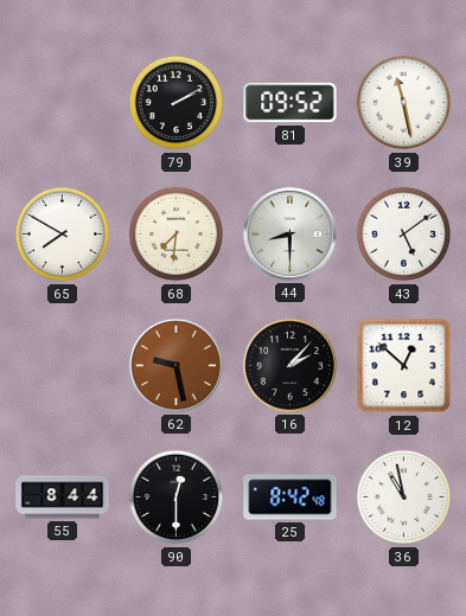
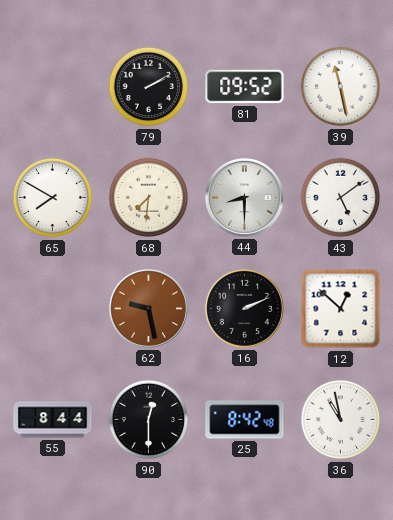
16: 2:07 -> 2:11 (244, 308)
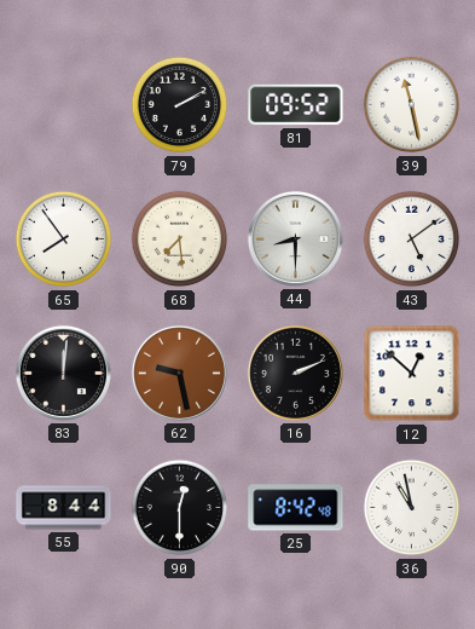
65: 7:50 -> 7:54 (64, 240)
68: 7:31 -> 7:29 (180, 240)
83: none -> 12:01 (63, 373)
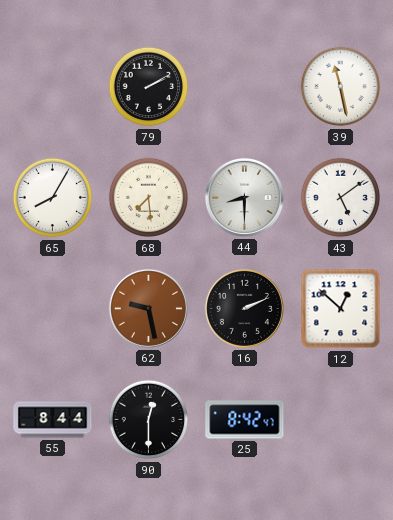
81: 09:52 -> none (296, 105)
65: 7:54 -> 8:05 (53, 198)
83: 12:01 -> none (63, 373)
25: 8:42:48 -> 8:42:47 (245, 420)
36: 10:58 -> none (412, 508)
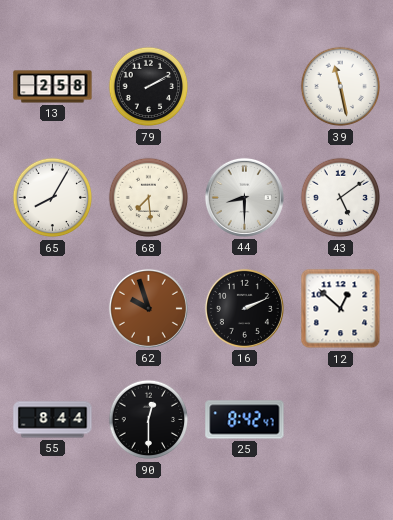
13: none -> 2:58 (53, 87)
62: 9:28 -> 9:57 (148, 308)
